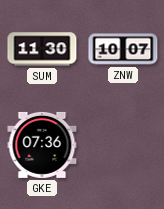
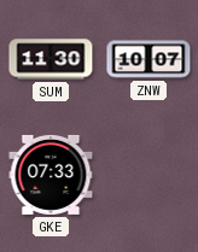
GKE: 07:36 -> 07:33 (51, 175)
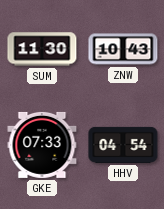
ZNW: 10:07 -> 10:43 (123, 49)
HHV: none -> 04:54 (123, 145)
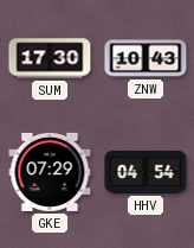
SUM: 11:30 -> 17:30 (50, 58)
GKE: 07:33 -> 07:29 (50, 172)
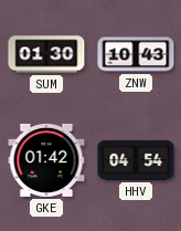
SUM: 17:30 -> 01:30 (46, 54)
GKE: 07:29 -> 01:42 (46, 160)
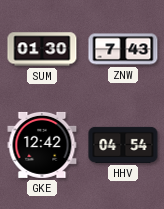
ZNW: 10:43 -> 7:43 (123, 49)
GKE: 01:42 -> 12:42 (42, 145)
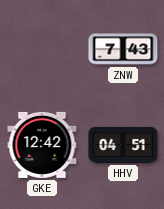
SUM: 01:30 -> none (42, 49)
HHV: 04:54 -> 04:51 (123, 145)
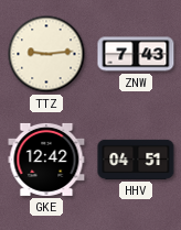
TTZ: none -> 9:14 (46, 54)
